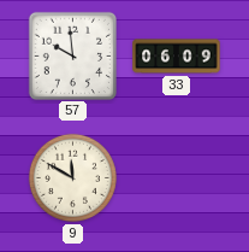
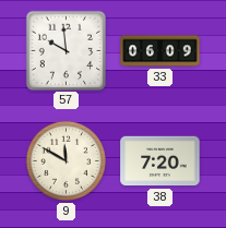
38: none -> 7:20 (160, 161)
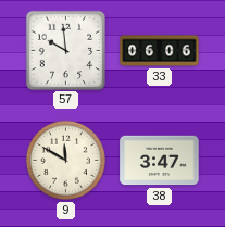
33: 06:09 -> 06:06 (160, 51)
38: 7:20 -> 3:47 (160, 161)
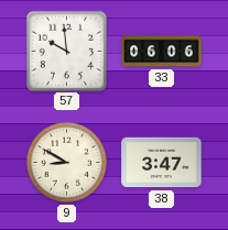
9: 11:50 -> 8:50 (66, 162)
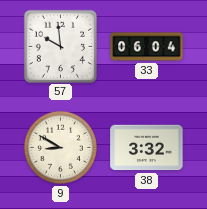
33: 06:06 -> 06:04 (147, 47)
38: 3:47 -> 3:32 (147, 148)
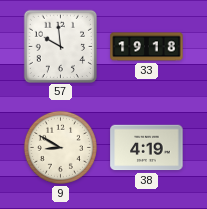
33: 06:04 -> 19:18 (147, 47)
38: 3:32 -> 4:19 (147, 148)
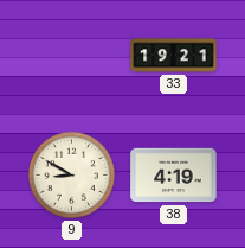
57: 9:59 -> none (60, 46)
33: 19:18 -> 19:21 (174, 56)
